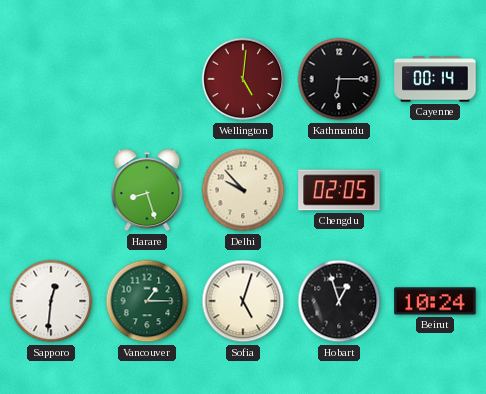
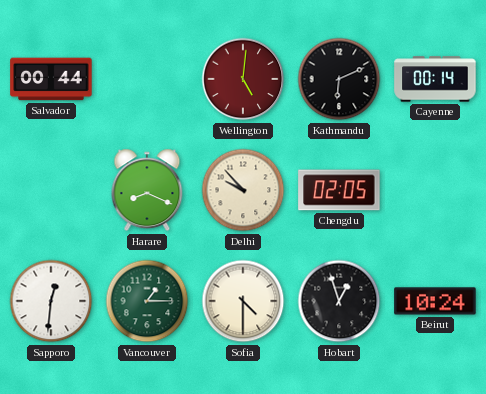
Salvador: none -> 00:44 (51, 79)
Kathmandu: 6:15 -> 6:11 (339, 79)
Harare: 8:27 -> 8:19 (147, 190)
Sofia: 5:03 -> 4:30 (243, 301)
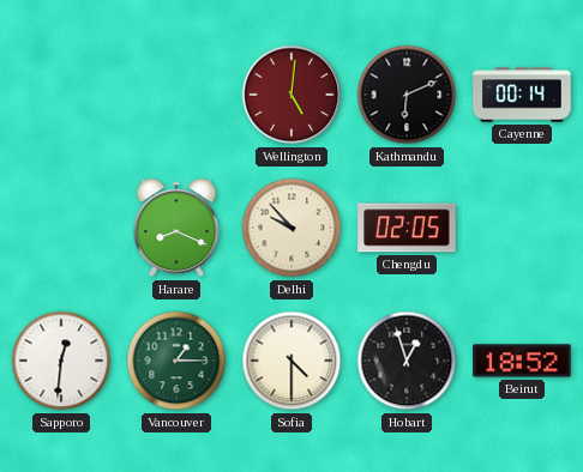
Salvador: 00:44 -> none (51, 79)
Beirut: 10:24 -> 18:52 (522, 361)
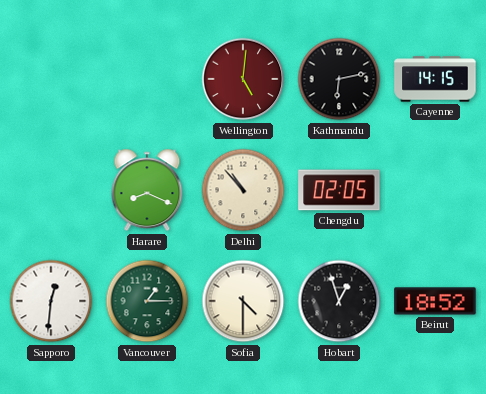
Kathmandu: 6:11 -> 6:13 (339, 79)
Cayenne: 00:14 -> 14:15 (435, 79)
Delhi: 9:53 -> 10:53 (243, 190)
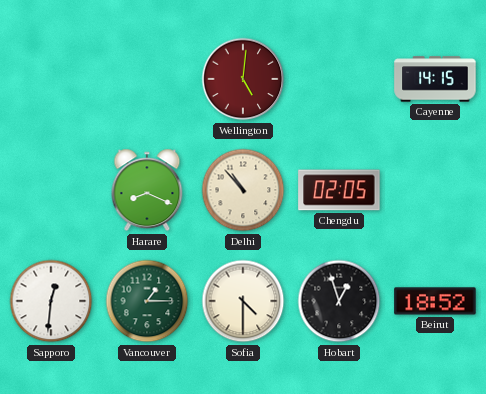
Kathmandu: 6:13 -> none (339, 79)
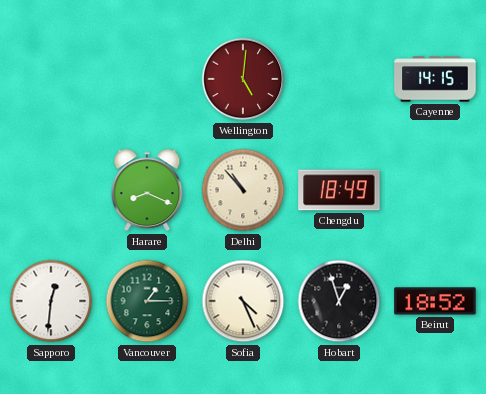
Chengdu: 02:05 -> 18:49 (339, 190)
Sofia: 4:30 -> 4:26 (243, 301)
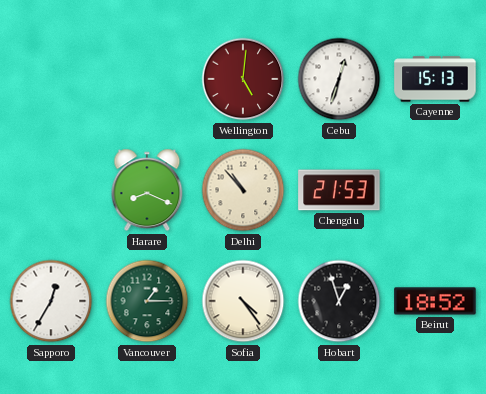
Cebu: none -> 12:33 (339, 79)
Cayenne: 14:15 -> 15:13 (435, 79)
Chengdu: 18:49 -> 21:53 (339, 190)
Sapporo: 12:31 -> 12:35 (51, 301)
Sofia: 4:26 -> 4:24 (243, 301)
